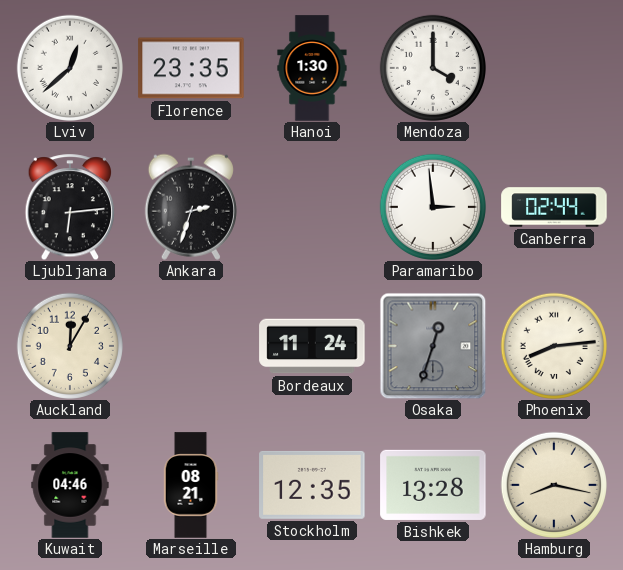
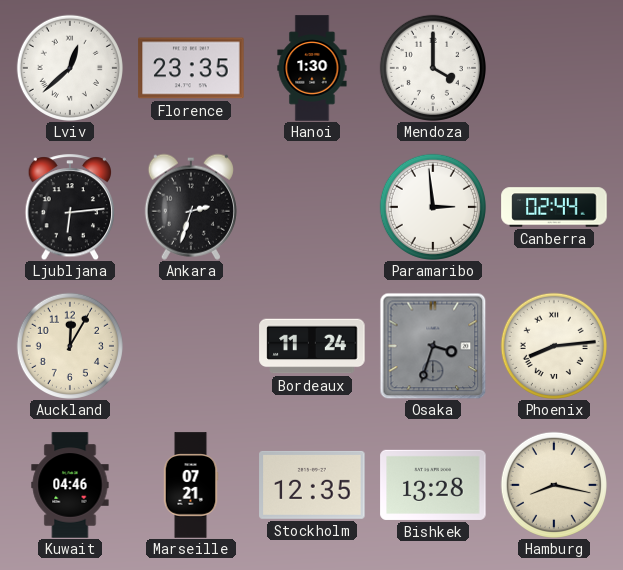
Osaka: 12:33 -> 3:33 (433, 346)
Marseille: 08:21 -> 07:21 (191, 485)
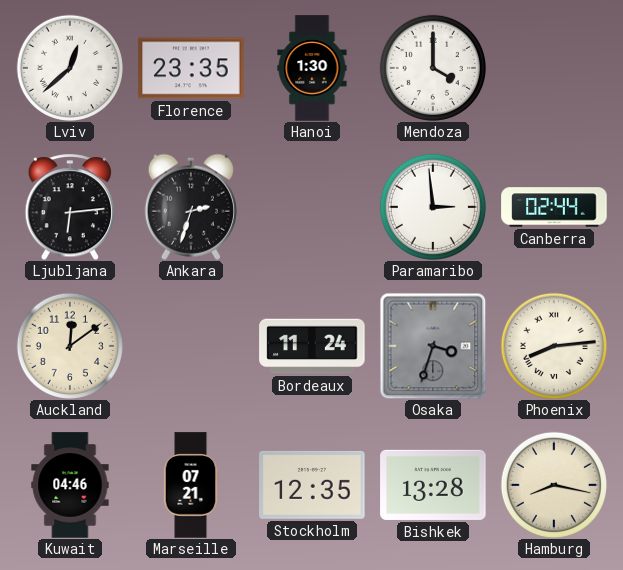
Auckland: 12:05 -> 12:09 (70, 346)
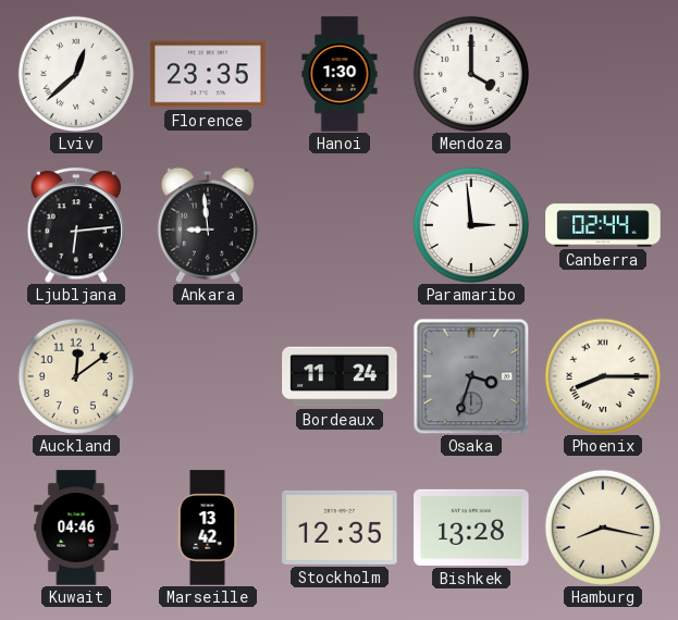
Ankara: 2:33 -> 8:59 (208, 225)
Phoenix: 8:14 -> 8:15 (603, 376)
Marseille: 07:21 -> 13:42 (208, 528)
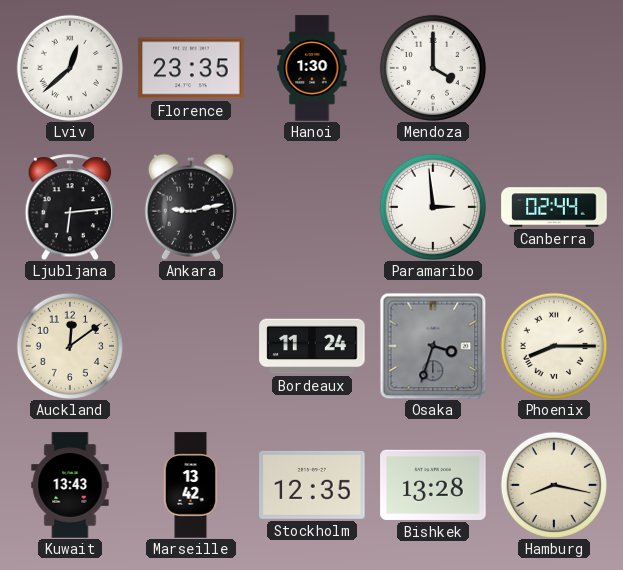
Ankara: 8:59 -> 9:13 (191, 207)
Kuwait: 04:46 -> 13:43 (70, 485)
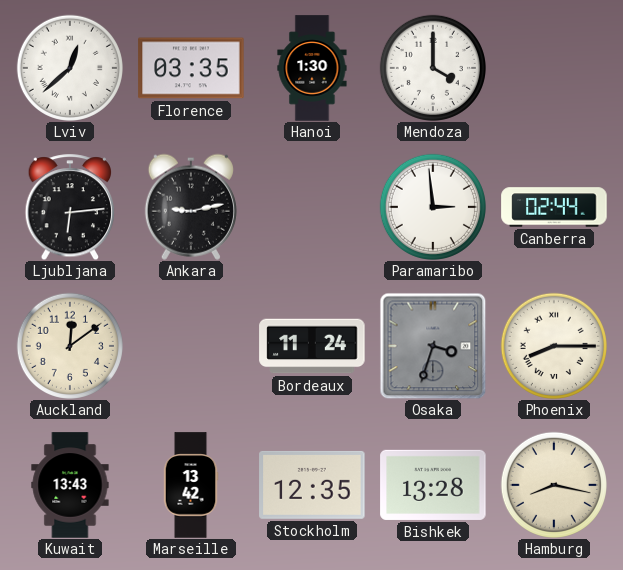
Florence: 23:35 -> 03:35 (191, 68)
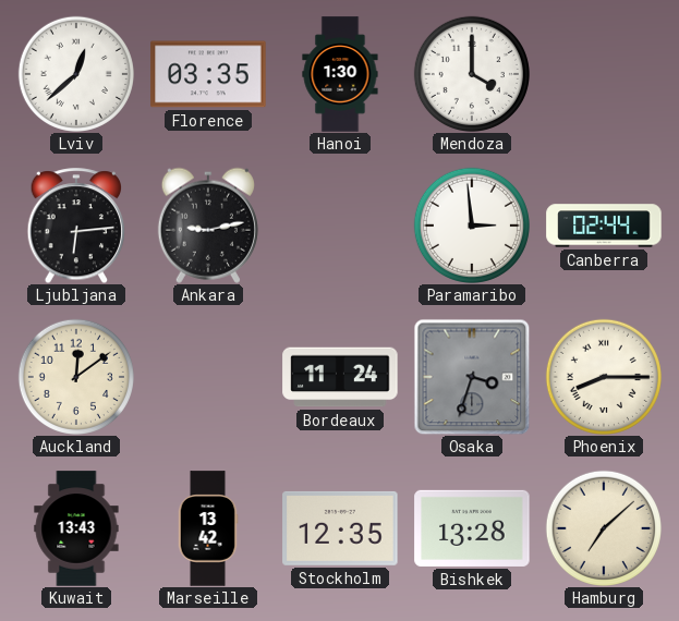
Hamburg: 8:17 -> 7:08 (604, 528)
